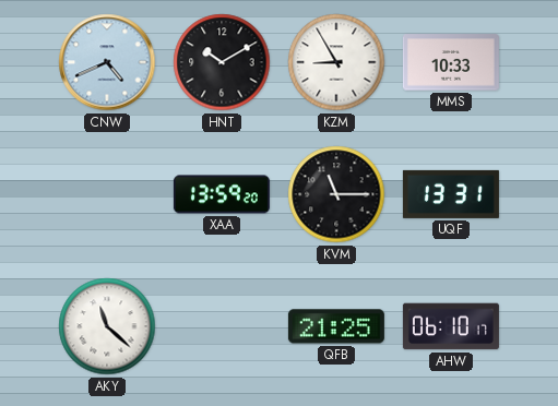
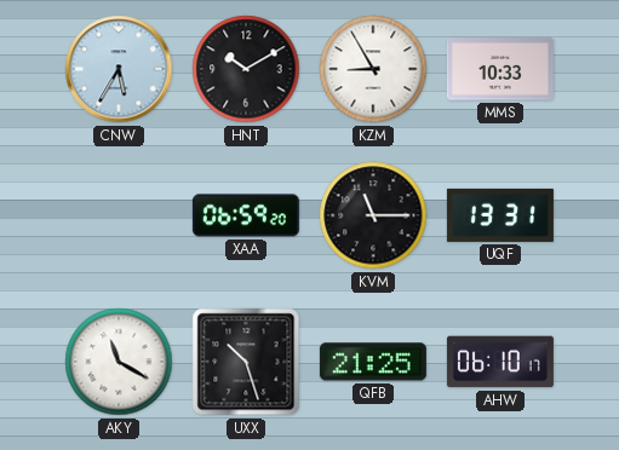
CNW: 4:41 -> 5:35 (119, 69)
XAA: 13:59 -> 06:59 (246, 215)
AKY: 11:22 -> 11:20 (119, 362)
UXX: none -> 10:27 (246, 362)
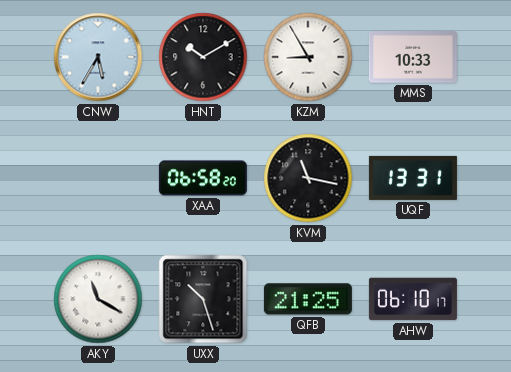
XAA: 06:59 -> 06:58 (203, 178)
KVM: 11:15 -> 11:17 (308, 178)
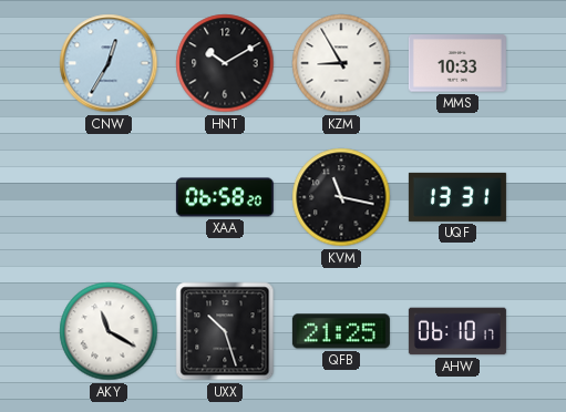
CNW: 5:35 -> 12:35 (109, 63)
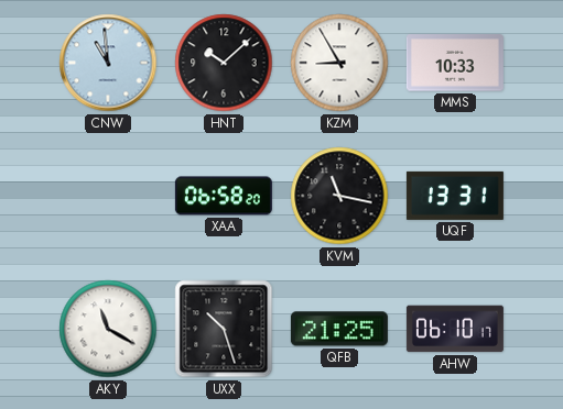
CNW: 12:35 -> 10:59 (108, 63)
HNT: 10:10 -> 10:08 (224, 63)
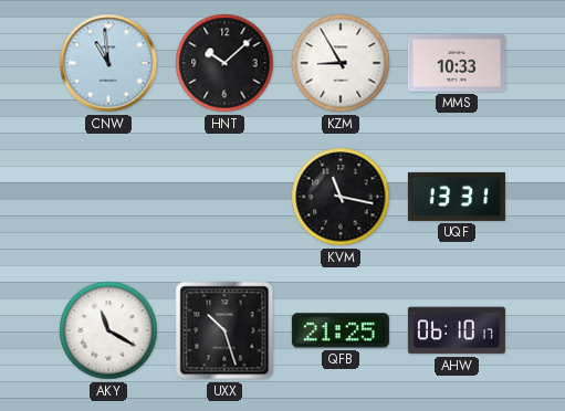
XAA: 06:58 -> none (224, 196)
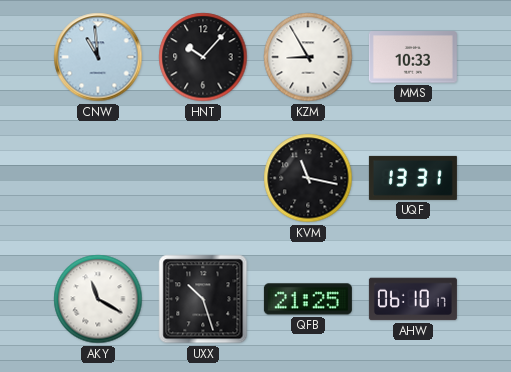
HNT: 10:08 -> 10:07 (203, 57)
